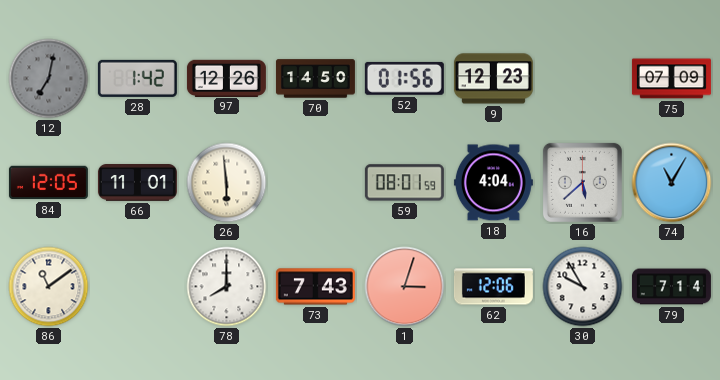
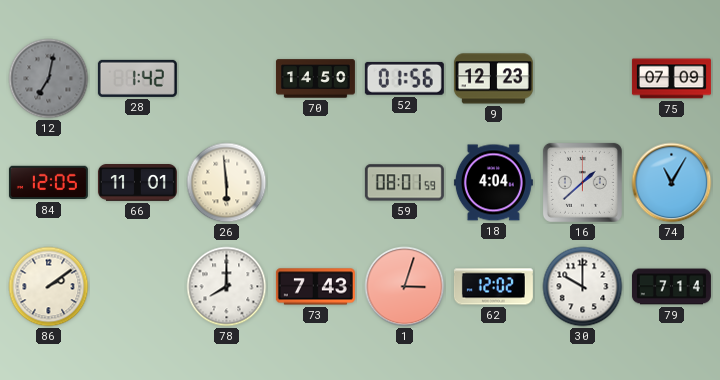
97: 12:26 -> none (226, 78)
16: 5:38 -> 1:38 (582, 182)
86: 11:09 -> 2:09 (49, 287)
62: 12:06 -> 12:02 (493, 287)
30: 9:55 -> 10:00 (583, 287)
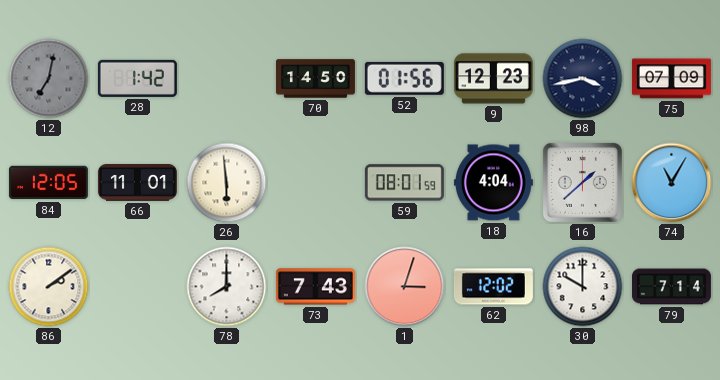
98: none -> 3:43 (583, 79)
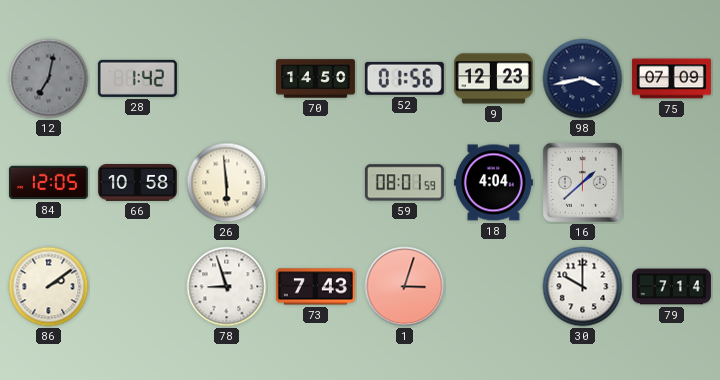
66: 11:01 -> 10:58 (137, 183)
74: 11:05 -> none (672, 183)
78: 8:00 -> 8:57 (227, 287)
62: 12:02 -> none (493, 287)
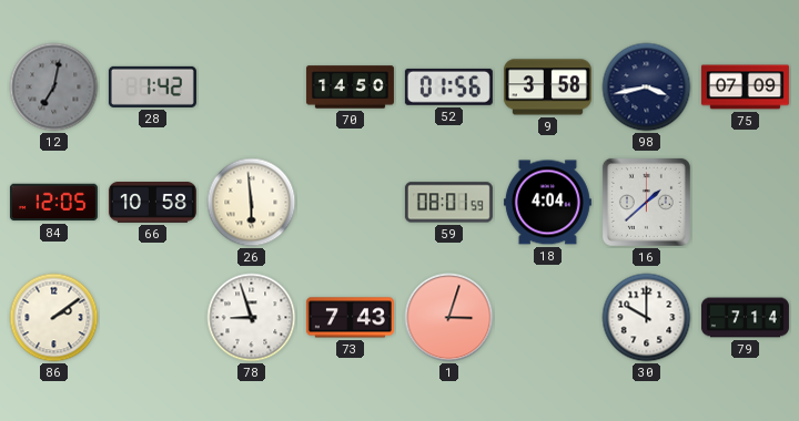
9: 12:23 -> 3:58 (547, 88)
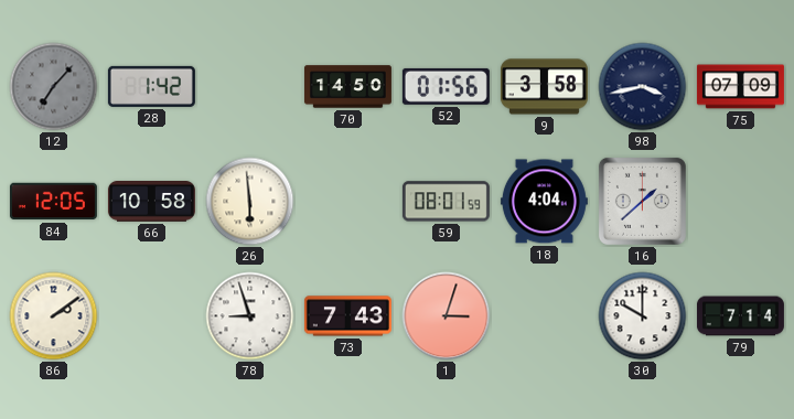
12: 7:02 -> 7:07 (54, 87)
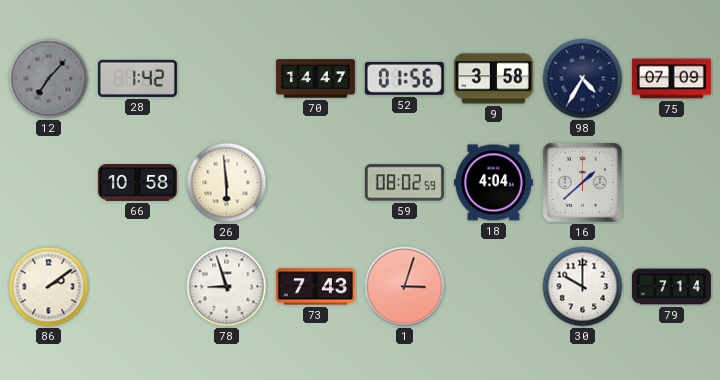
70: 14:50 -> 14:47 (315, 79)
98: 3:43 -> 4:35 (583, 79)
84: 12:05 -> none (53, 202)
59: 08:01 -> 08:02 (404, 183)
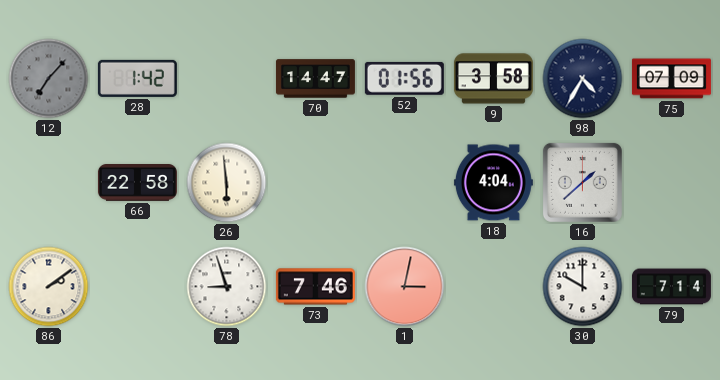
66: 10:58 -> 22:58 (137, 183)
59: 08:02 -> none (404, 183)
73: 7:43 -> 7:46 (315, 287)
1: 3:03 -> 3:02 (405, 287)
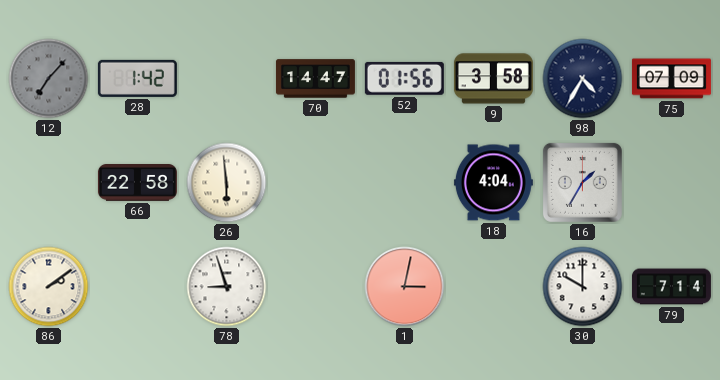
16: 1:38 -> 1:35 (582, 182)
73: 7:46 -> none (315, 287)
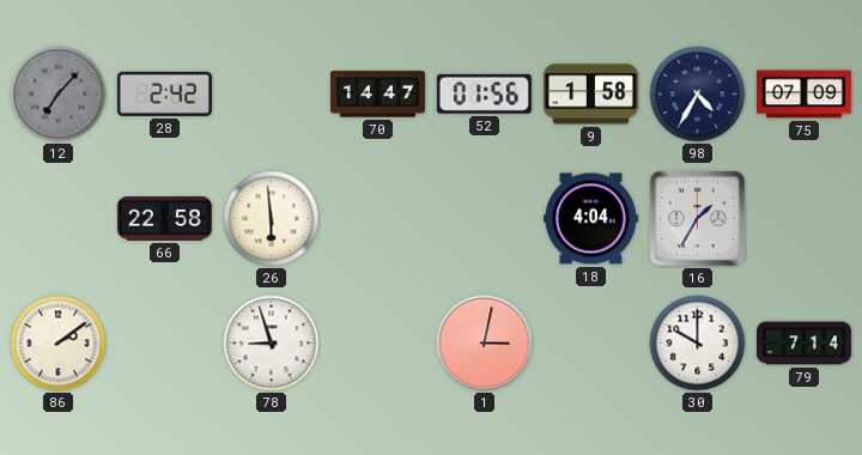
28: 1:42 -> 2:42 (164, 93)
9: 3:58 -> 1:58 (590, 95)
